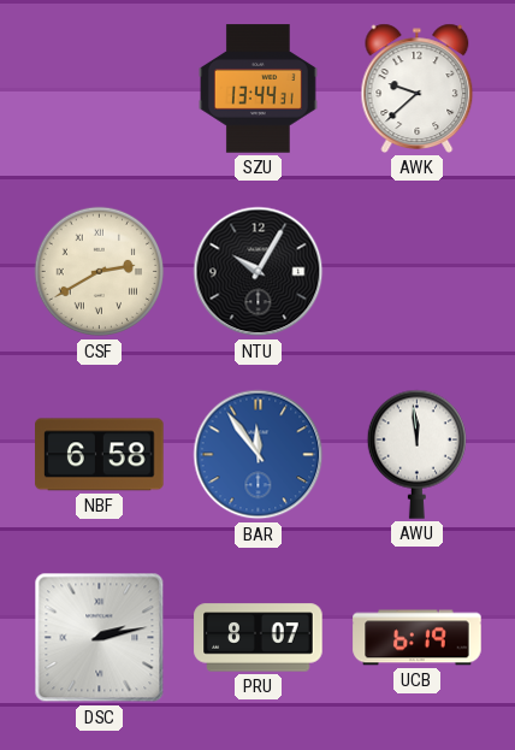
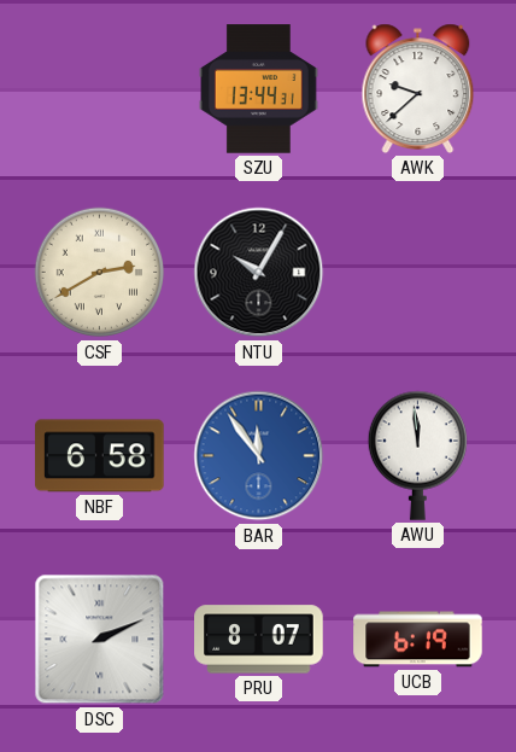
DSC: 2:13 -> 2:11 (100, 640)
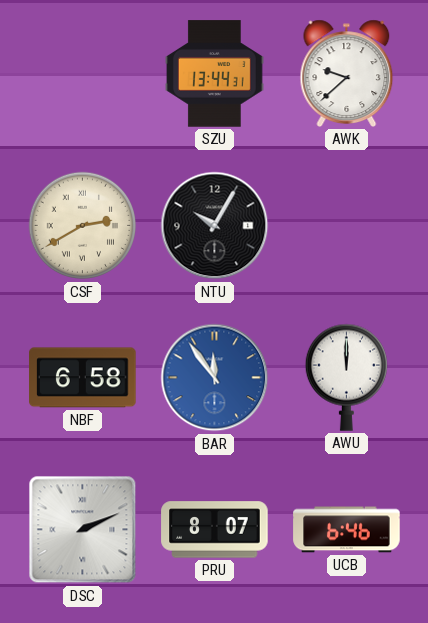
AWU: 11:59 -> 12:00 (346, 377)
UCB: 6:19 -> 6:46 (347, 530)
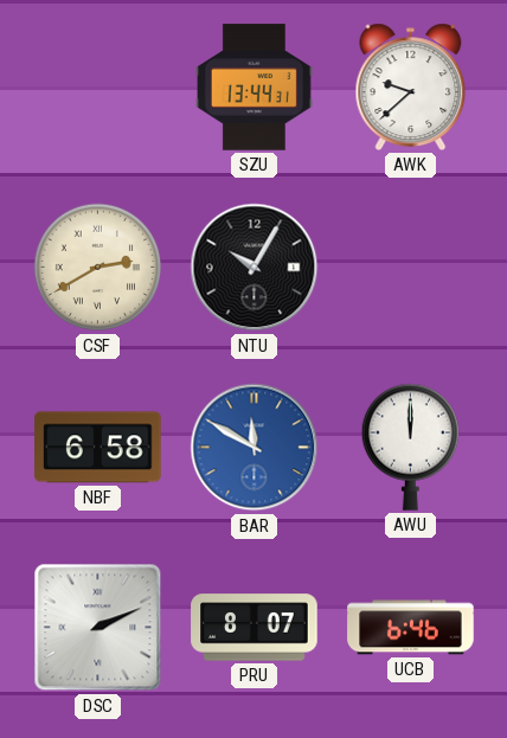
BAR: 11:54 -> 11:50 (255, 448)
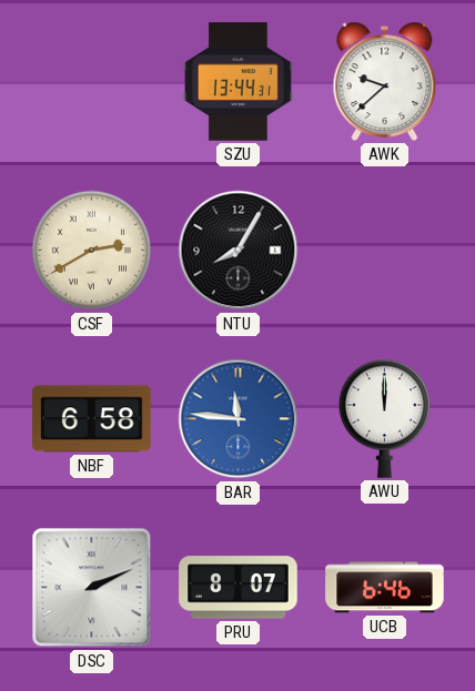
NTU: 10:05 -> 8:05 (239, 251)
BAR: 11:50 -> 11:46 (239, 419)
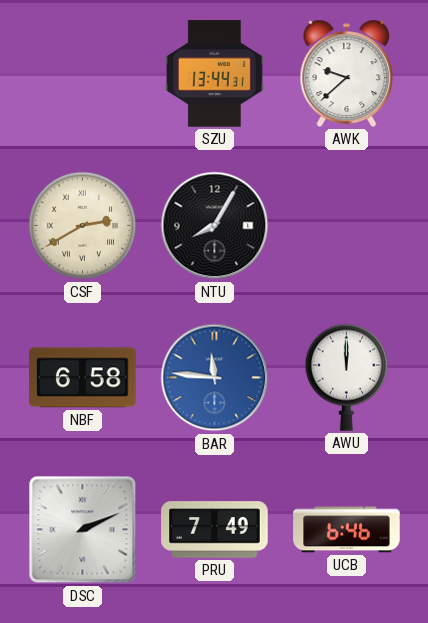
PRU: 8:07 -> 7:49 (215, 530)
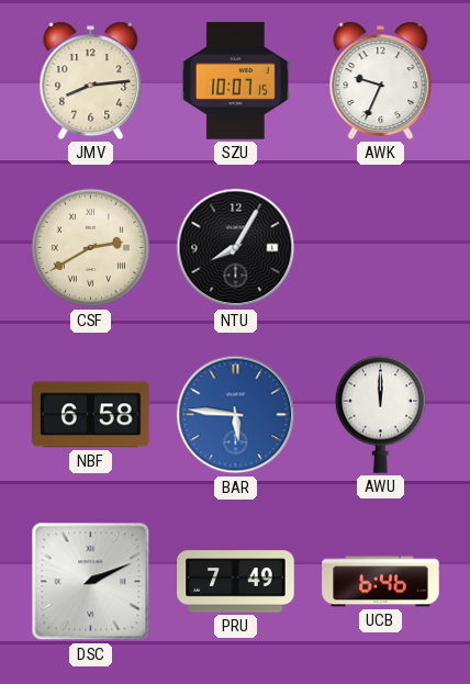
JMV: none -> 8:14 (91, 80)
SZU: 13:44 -> 10:07 (235, 81)
AWK: 9:38 -> 9:34 (381, 80)
BAR: 11:46 -> 5:46 (236, 415)
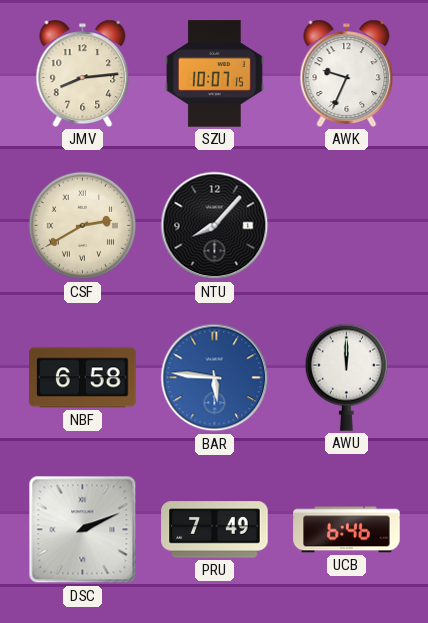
NTU: 8:05 -> 8:07 (215, 226)
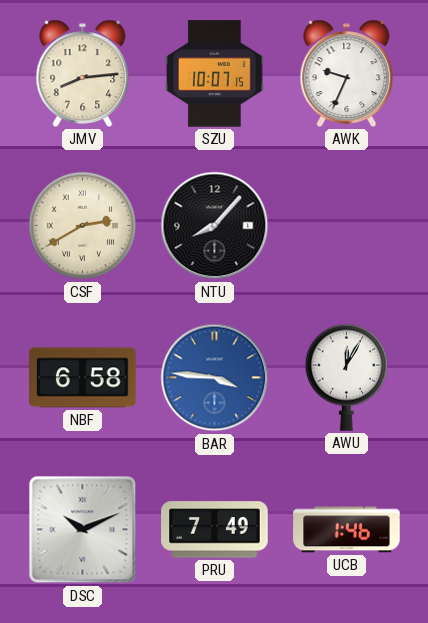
BAR: 5:46 -> 3:46 (215, 378)
AWU: 12:00 -> 12:05 (346, 377)
DSC: 2:11 -> 10:11 (83, 530)
UCB: 6:46 -> 1:46 (347, 530)
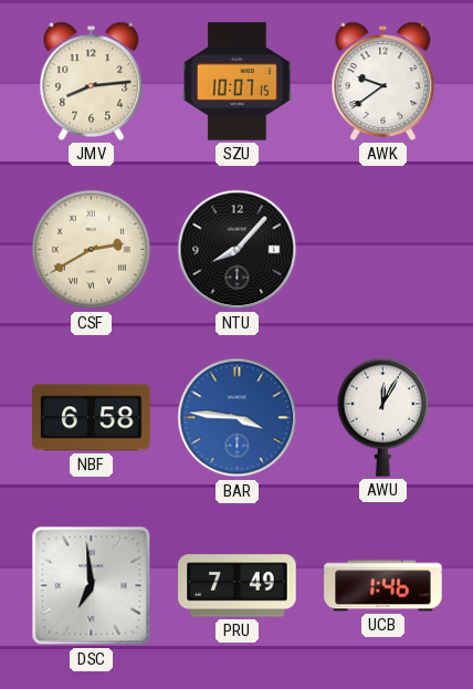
AWK: 9:34 -> 9:39 (383, 81)
DSC: 10:11 -> 6:59 (92, 586)
